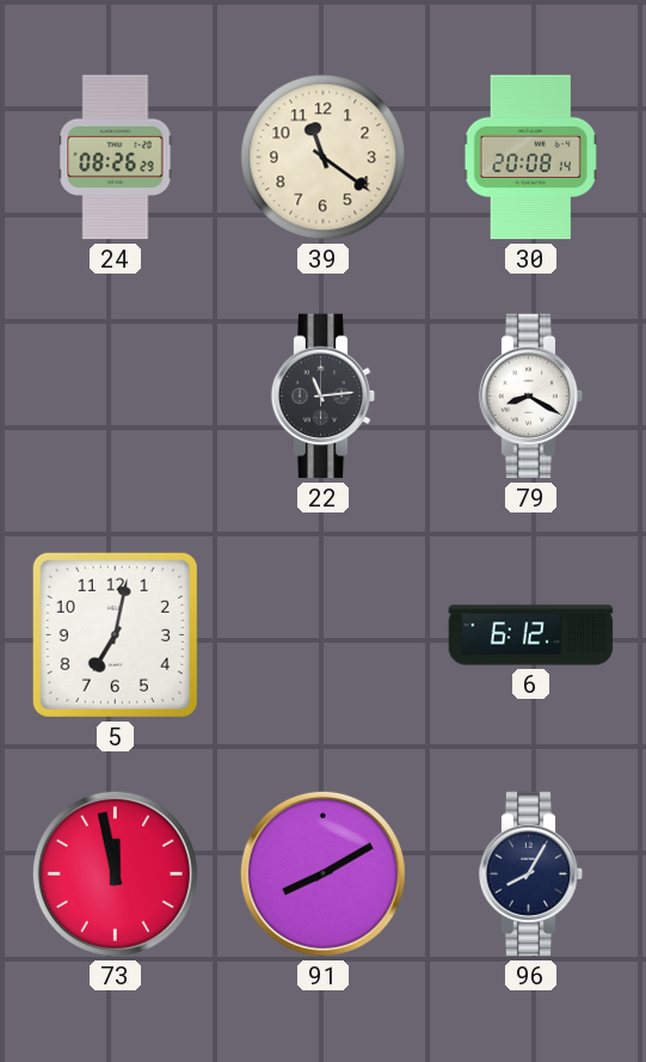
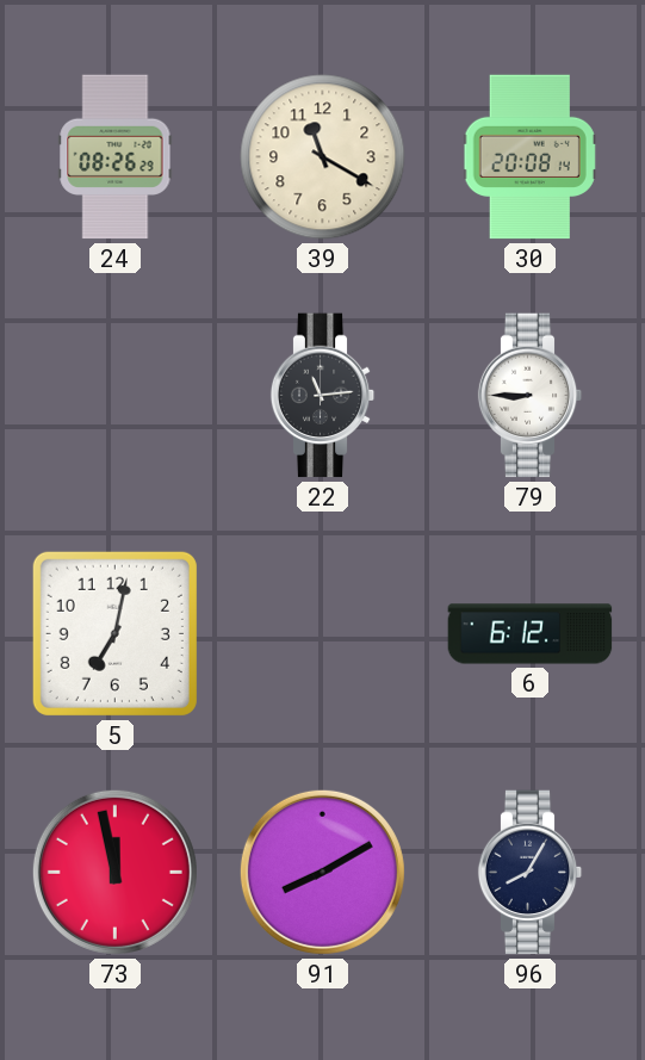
39: 11:21 -> 11:20 (323, 157)
79: 8:20 -> 8:45 (531, 396)
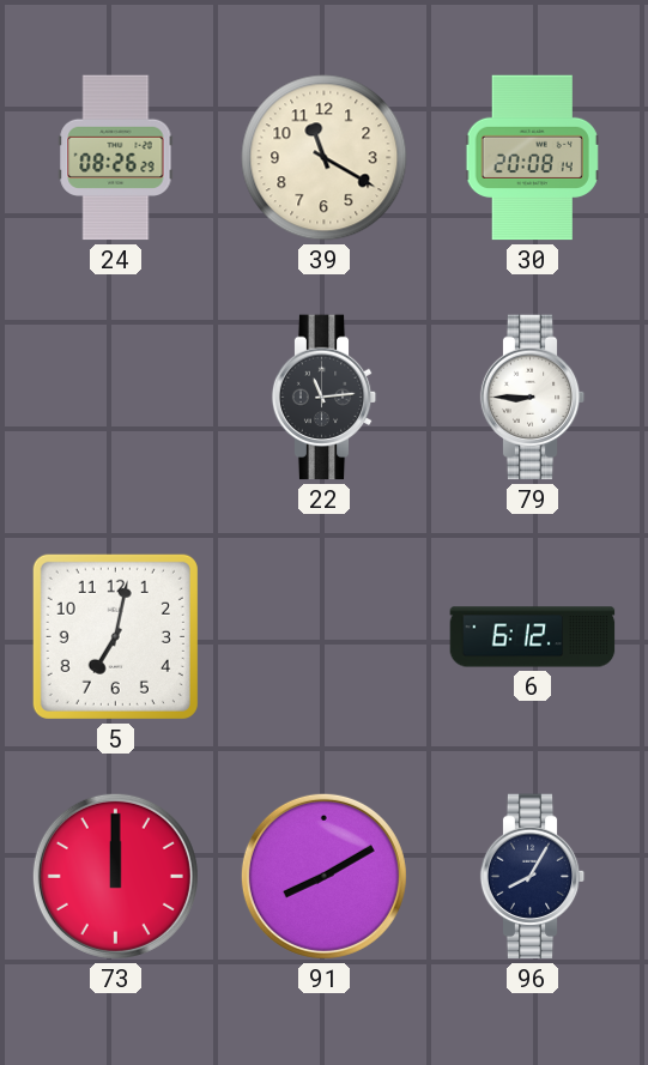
73: 11:58 -> 12:00 (115, 876)
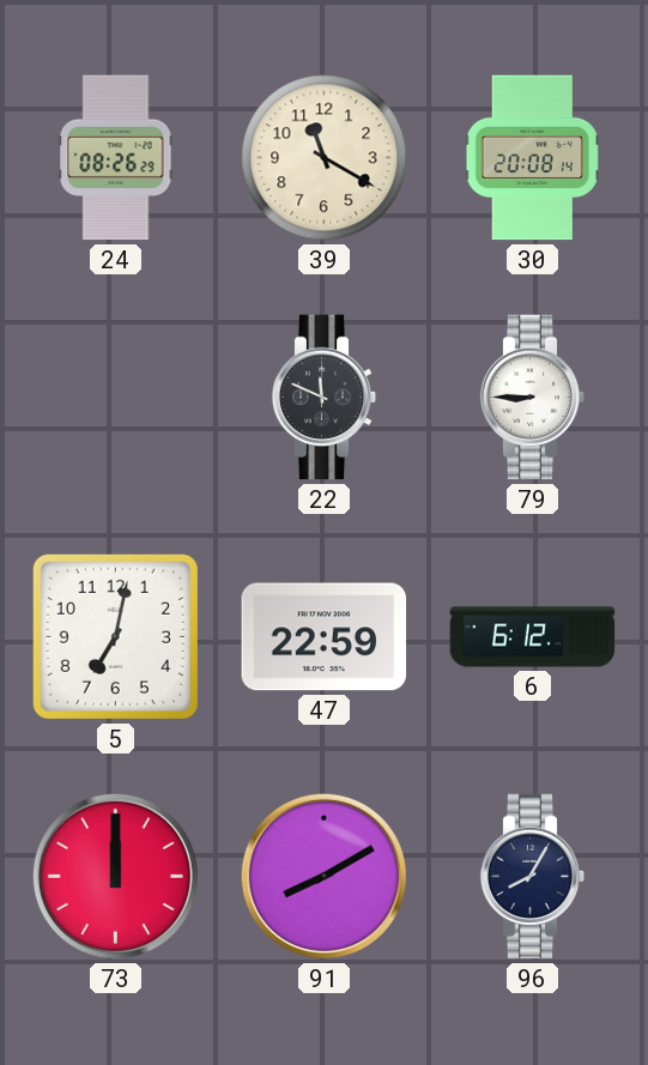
22: 11:14 -> 11:49 (325, 398)
47: none -> 22:59 (325, 637)
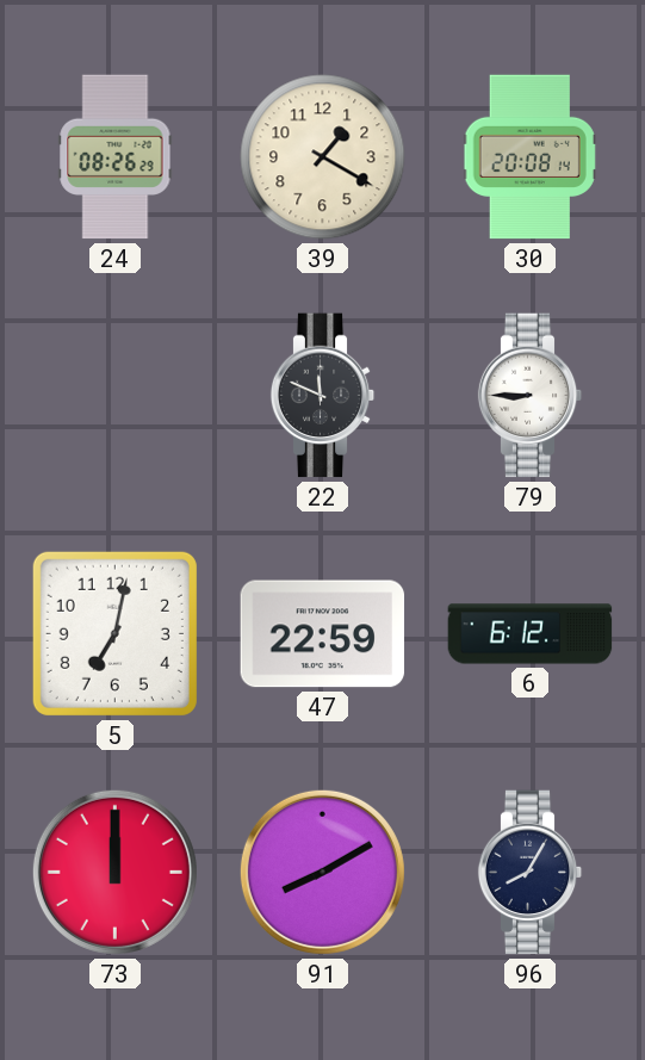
39: 11:20 -> 1:20 (323, 157)
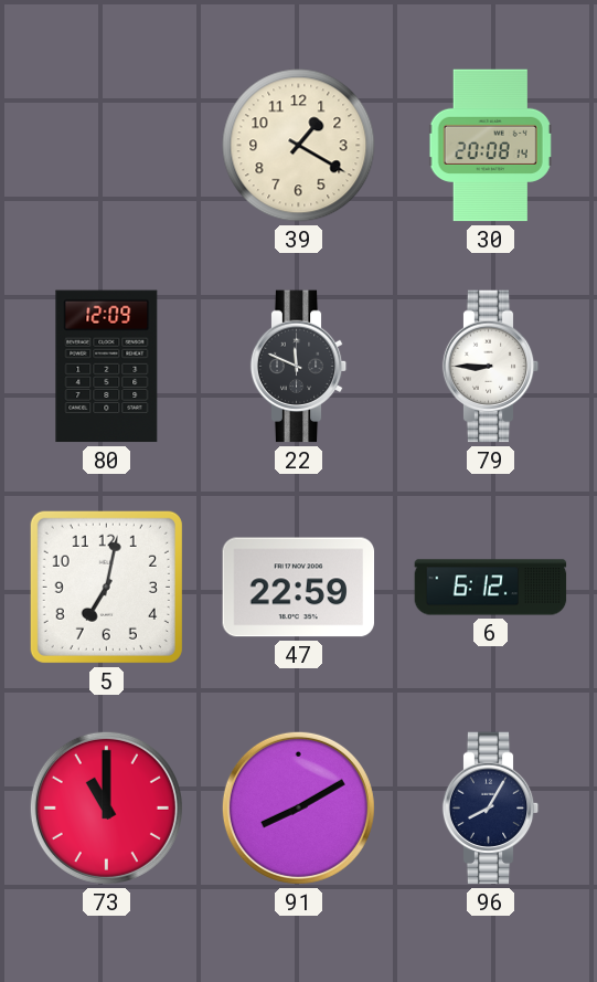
24: 08:26 -> none (116, 157)
80: none -> 12:09 (107, 367)
73: 12:00 -> 11:00 (106, 807)
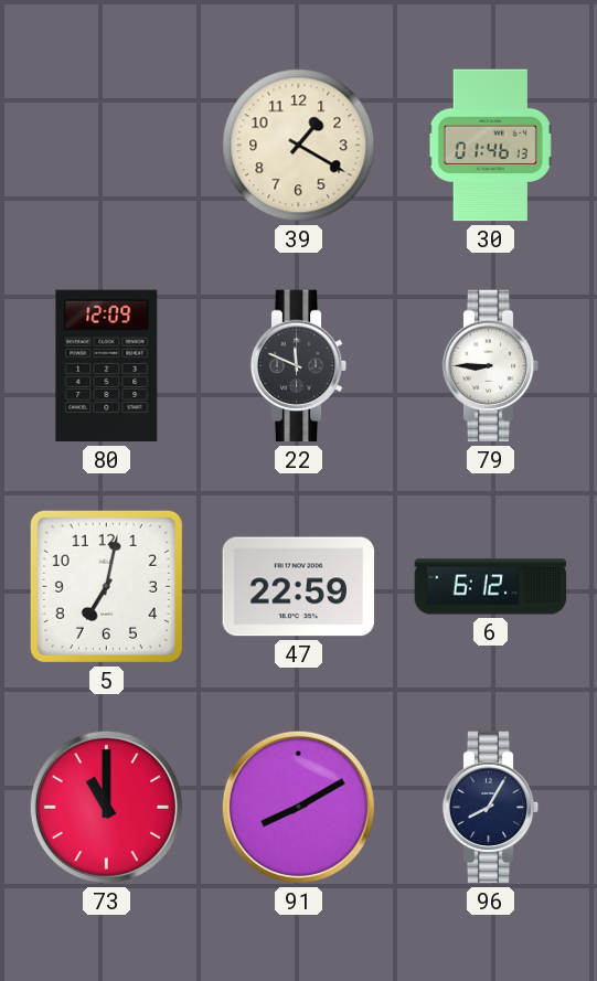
30: 20:08 -> 01:46 (490, 146)
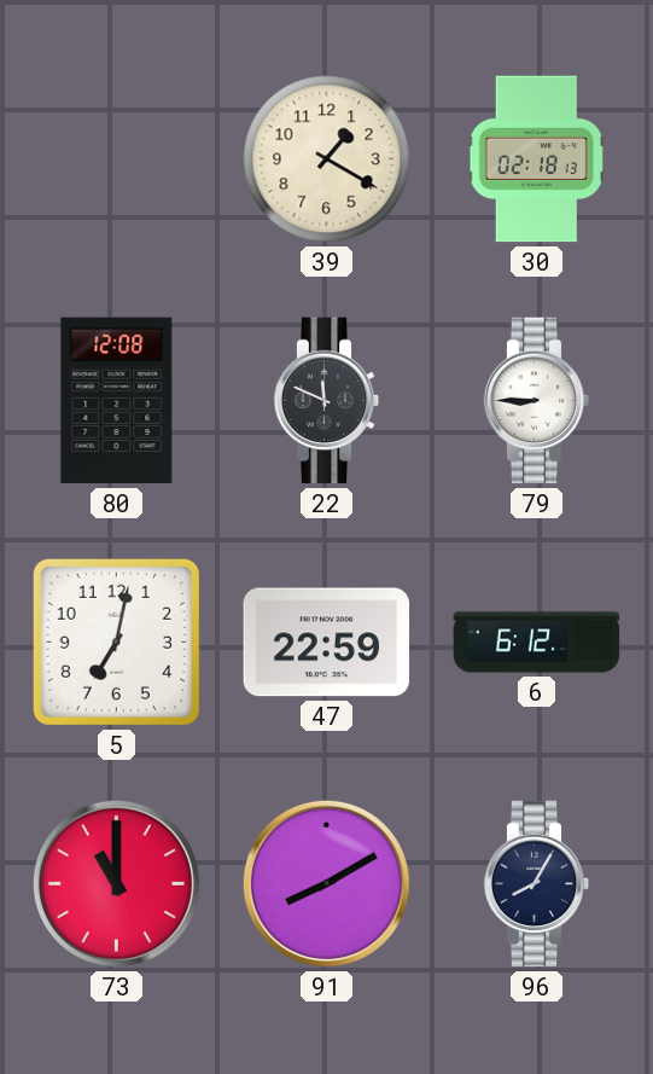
30: 01:46 -> 02:18 (536, 159)
80: 12:09 -> 12:08 (117, 401)
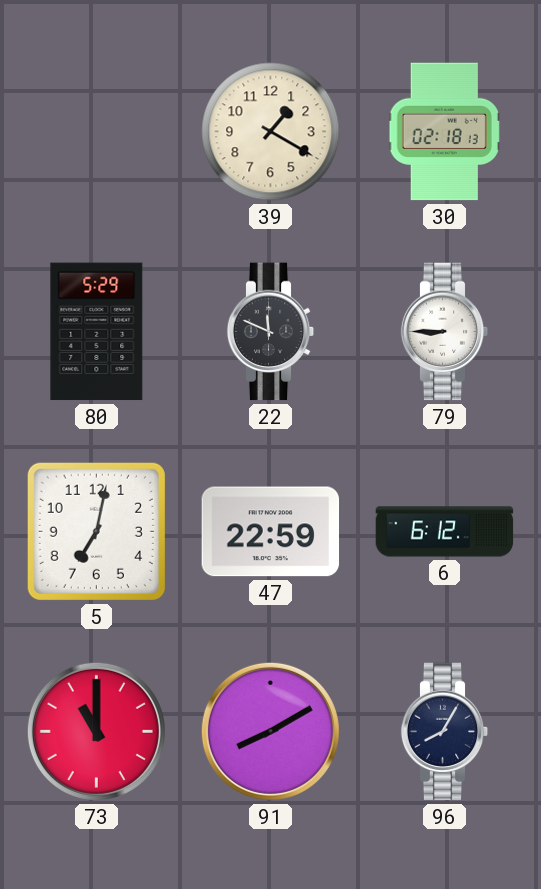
80: 12:08 -> 5:29 (97, 332)
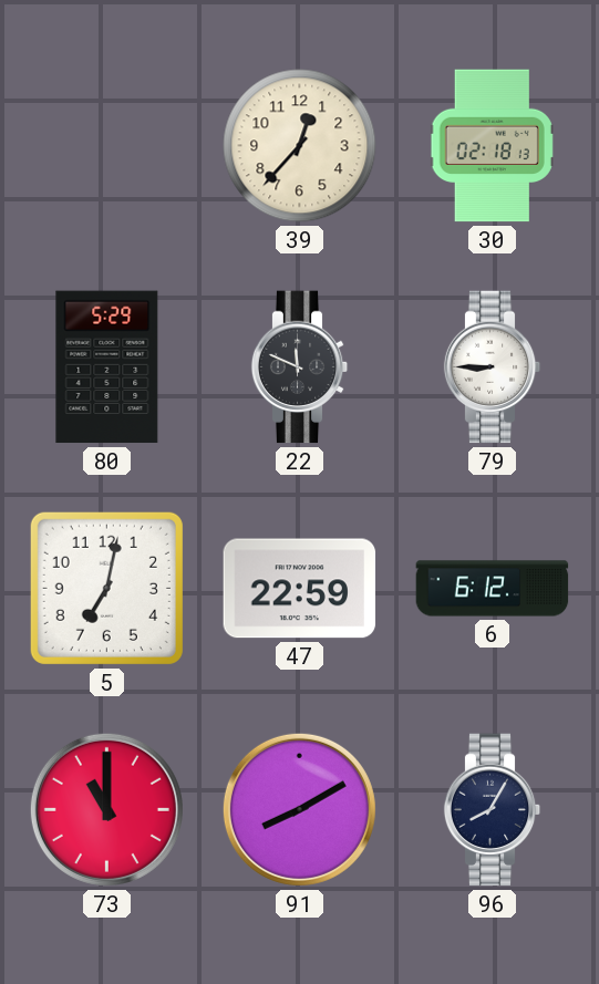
39: 1:20 -> 12:37 (300, 146)
